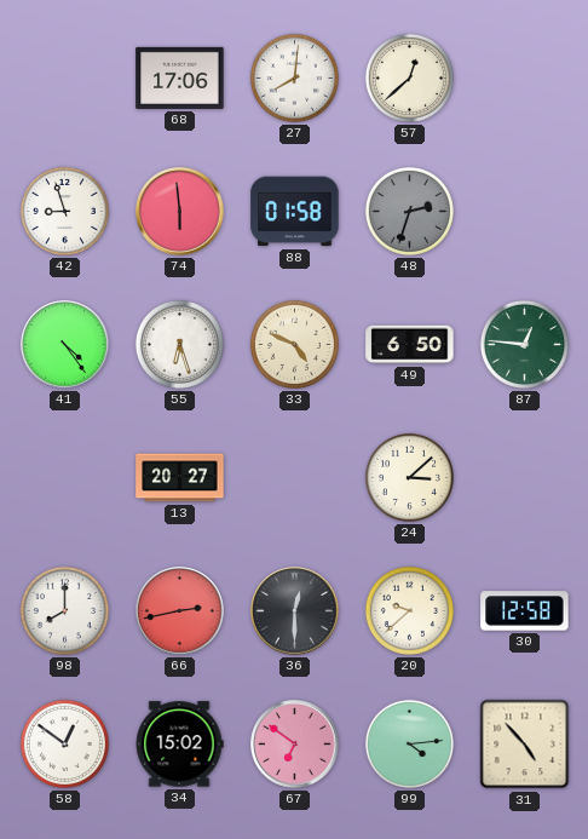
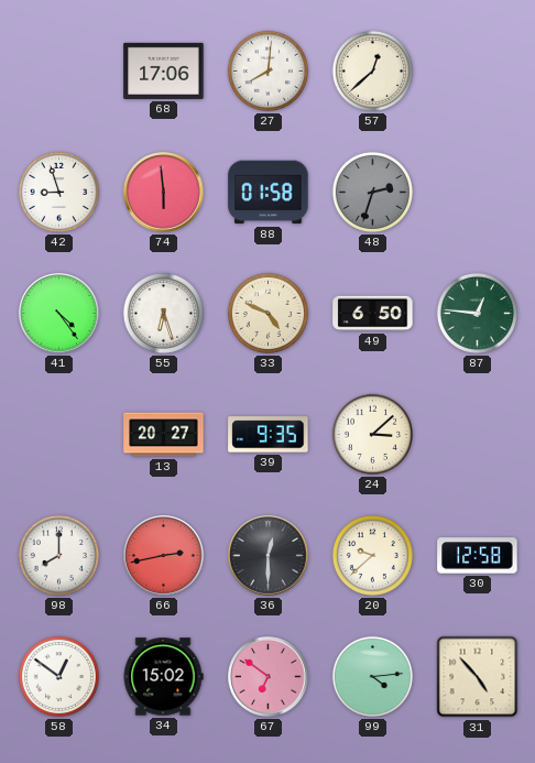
39: none -> 9:35 (269, 435)
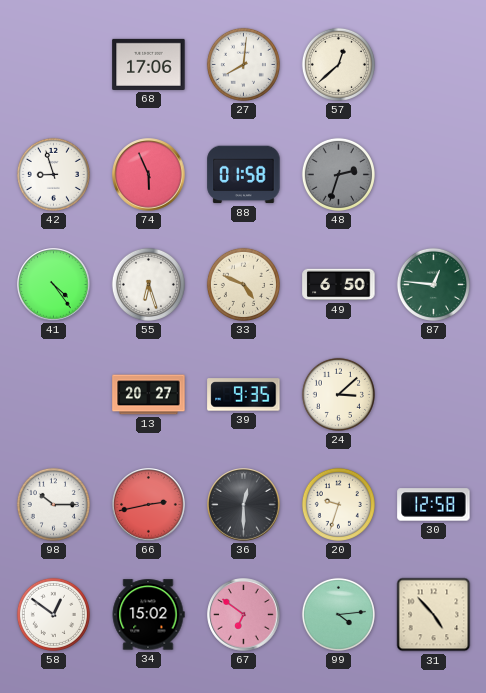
74: 5:59 -> 5:56 (149, 175)
98: 8:00 -> 10:15 (53, 504)
20: 9:38 -> 9:33 (338, 504)
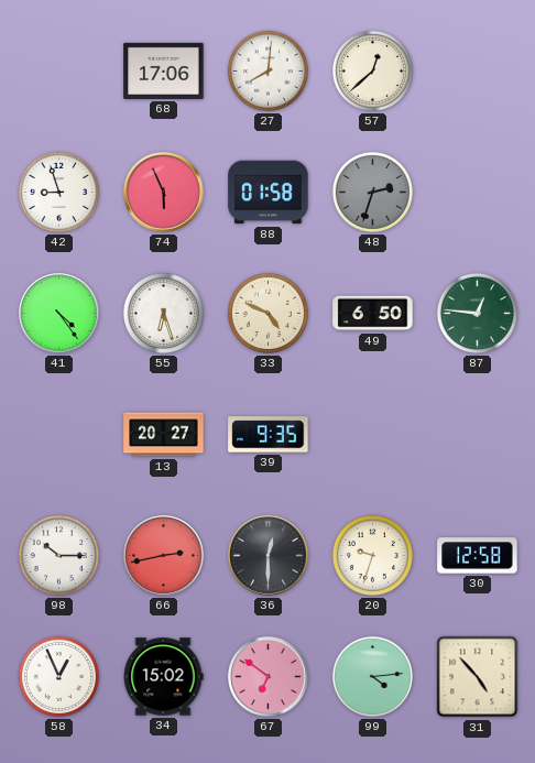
24: 3:08 -> none (338, 394)
58: 12:51 -> 12:56 (58, 676)
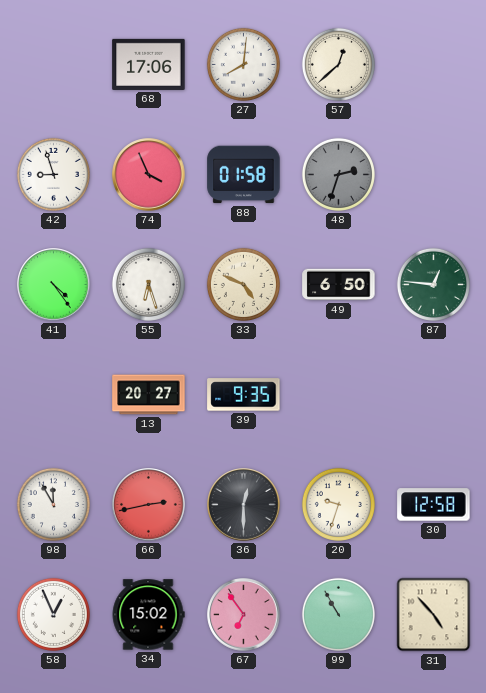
74: 5:56 -> 3:56 (149, 175)
98: 10:15 -> 11:55 (53, 504)
67: 6:51 -> 6:54 (244, 615)
99: 4:14 -> 10:55 (338, 614)
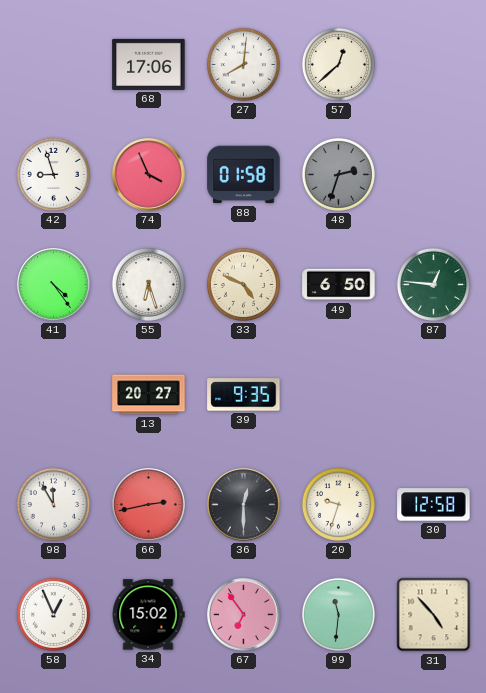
99: 10:55 -> 11:31 (338, 614)
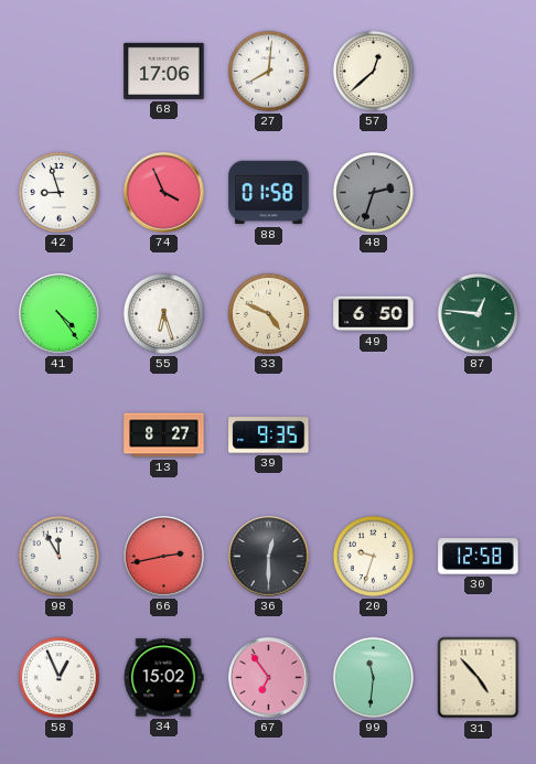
13: 20:27 -> 8:27 (164, 435)
